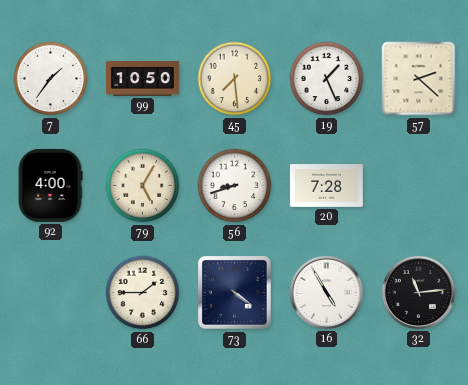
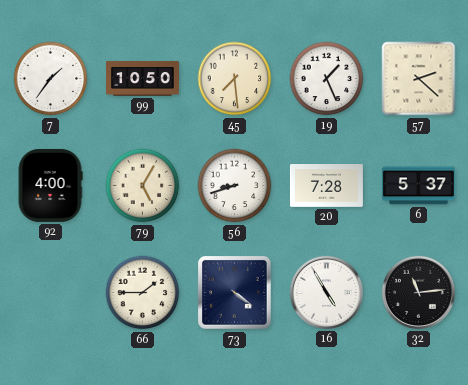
6: none -> 5:37 (418, 186)
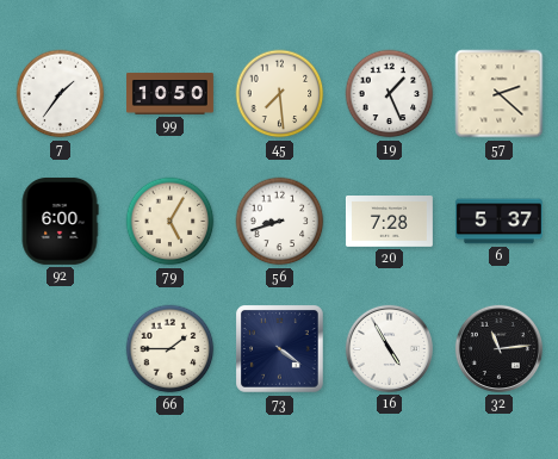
92: 4:00 -> 6:00 (60, 221)
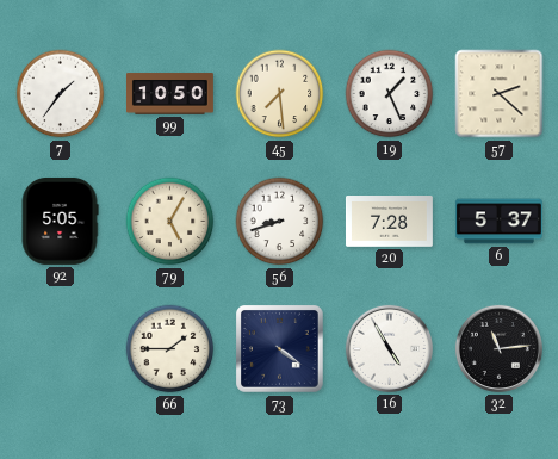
92: 6:00 -> 5:05 (60, 221)
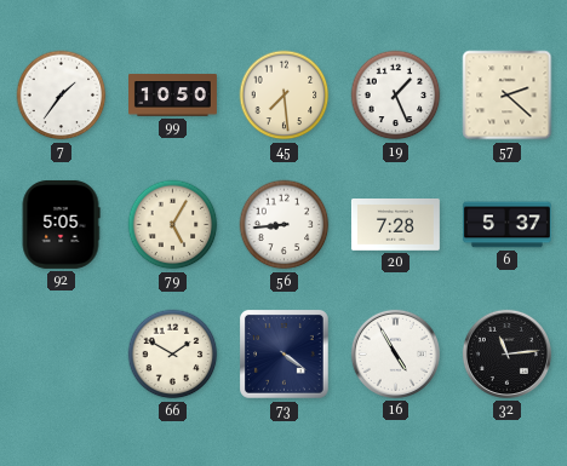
56: 8:42 -> 8:44 (285, 225)
66: 1:45 -> 1:50 (173, 355)
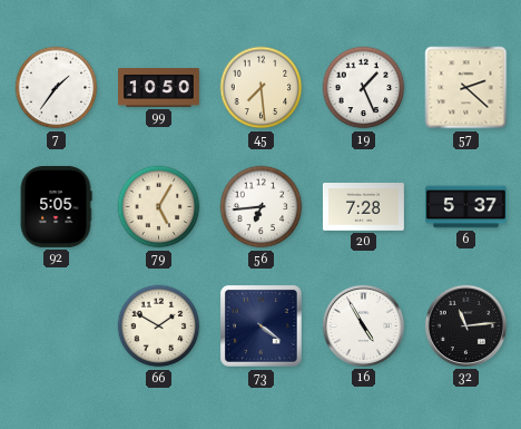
56: 8:44 -> 6:44 (262, 207)
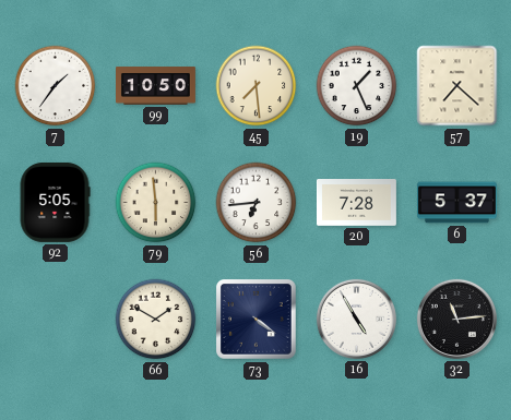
57: 2:22 -> 7:22 (457, 86)
79: 5:05 -> 5:59 (156, 203)
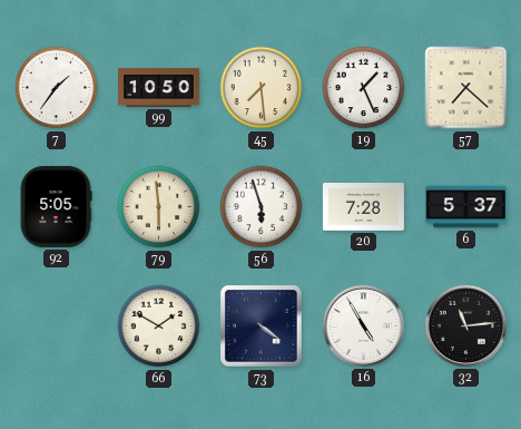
56: 6:44 -> 5:57 (262, 207)
